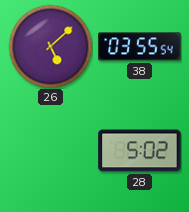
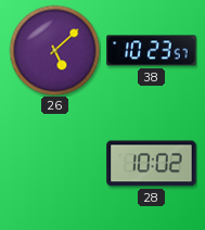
38: 03:55 -> 10:23 (152, 51)
28: 5:02 -> 10:02 (152, 164)
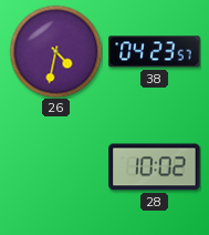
26: 5:08 -> 4:32 (55, 51)
38: 10:23 -> 04:23 (155, 52)
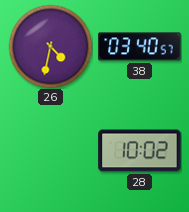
38: 04:23 -> 03:40 (140, 47)
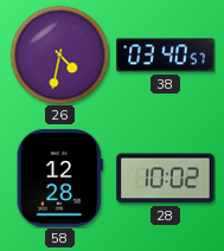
58: none -> 12:28 (59, 179)
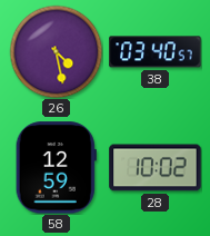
26: 4:32 -> 4:28 (56, 51)
58: 12:28 -> 12:59 (56, 168)
